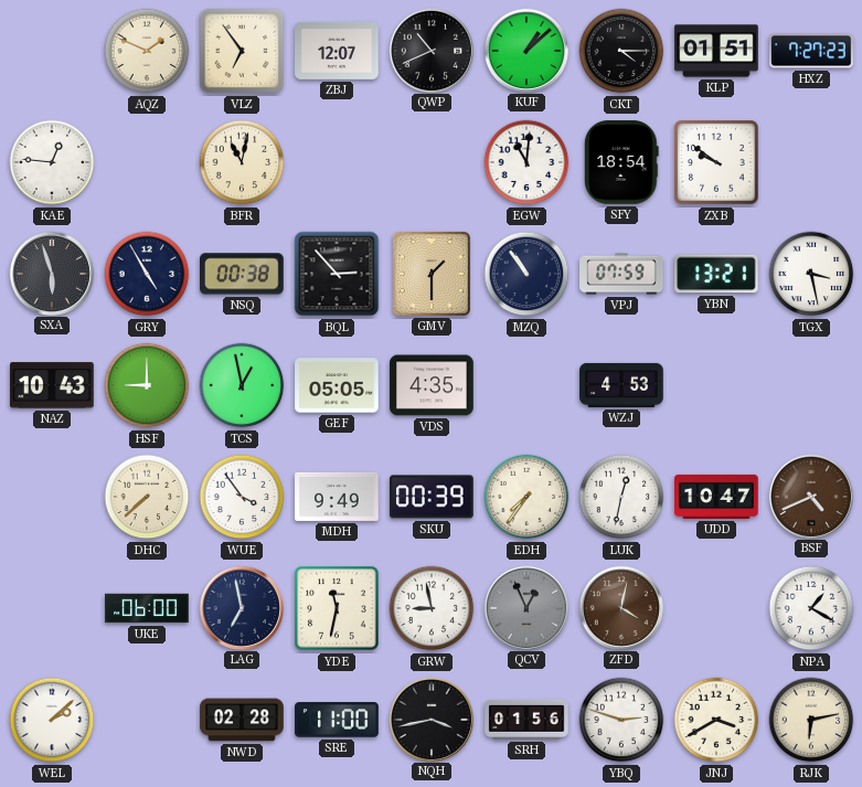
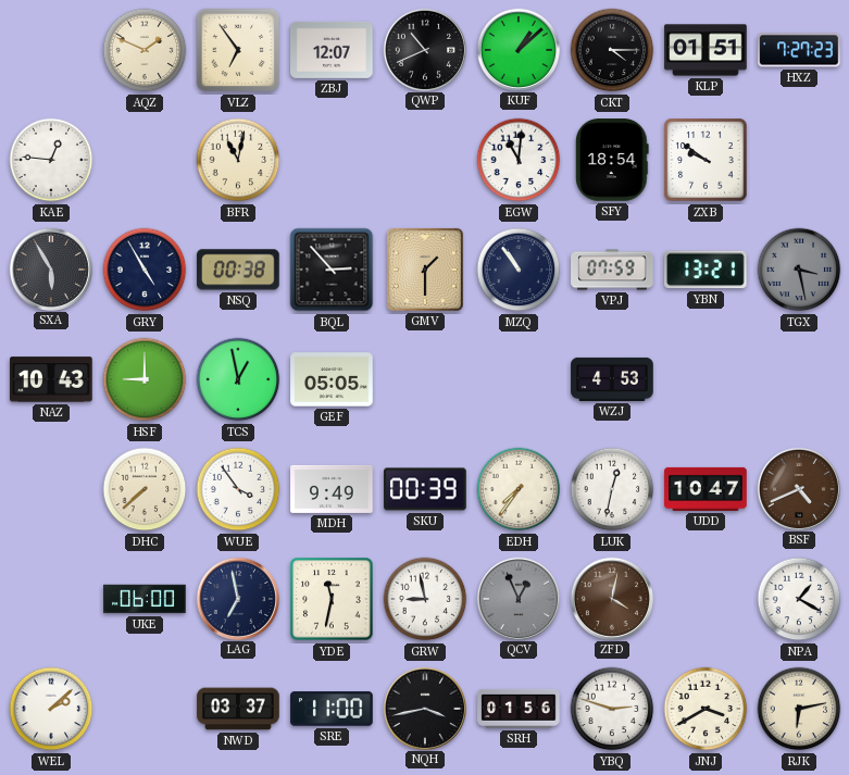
SXA: 5:57 -> 5:55 (50, 268)
TGX dial: white -> grey (799, 270)
VDS: 4:35 -> none (432, 385)
NWD: 02:28 -> 03:37 (238, 709)
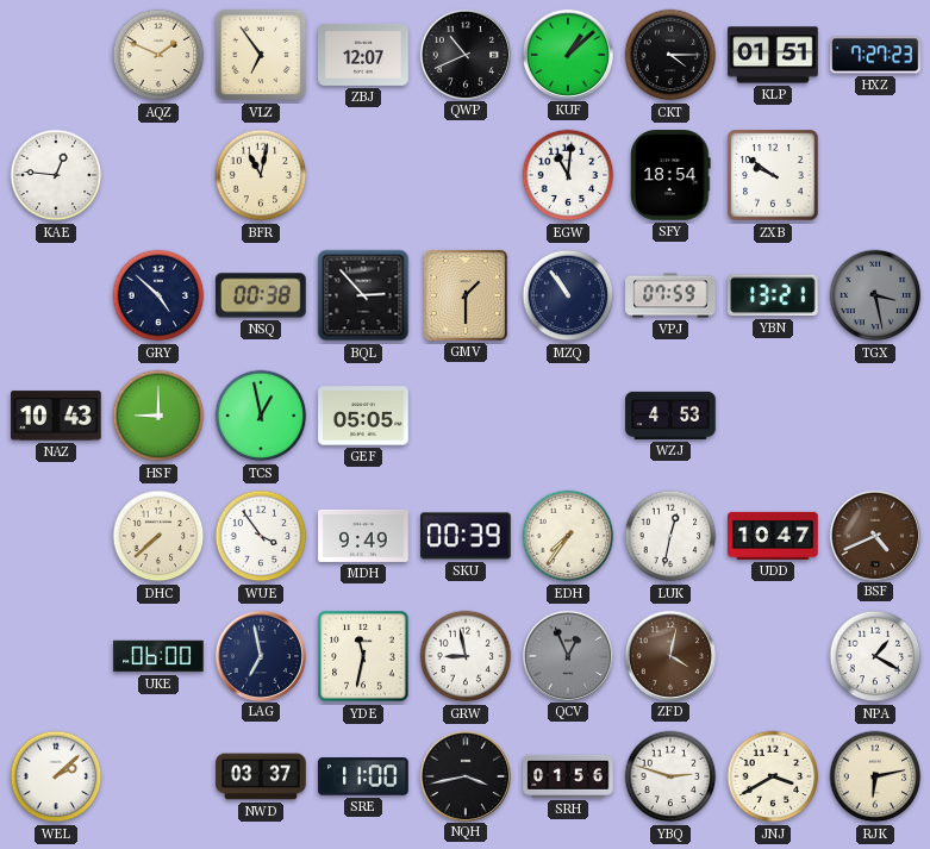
SXA: 5:55 -> none (50, 268)
GRY: 4:55 -> 4:52 (158, 295)
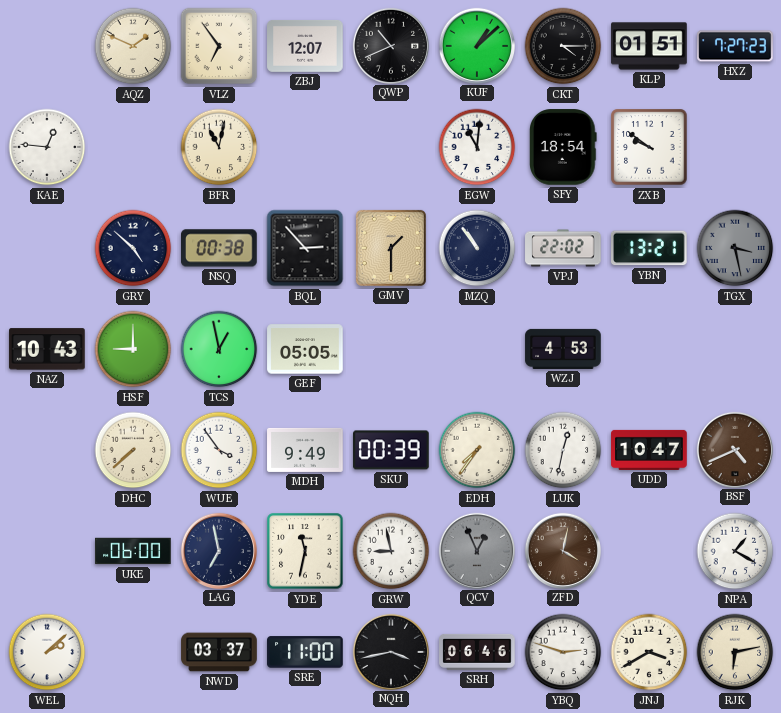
VPJ: 07:59 -> 22:02 (563, 248)
SRH: 01:56 -> 06:46 (477, 652)
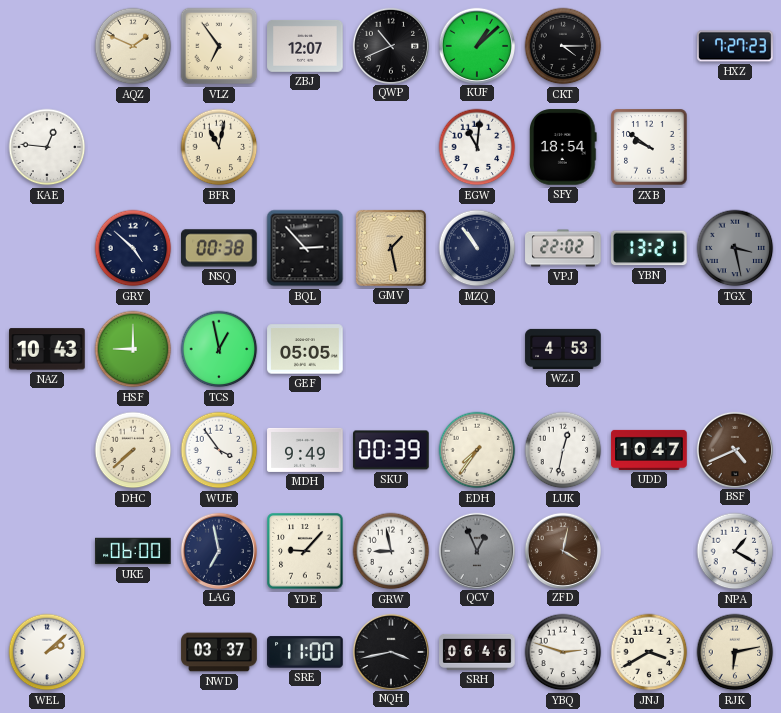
KLP: 01:51 -> none (649, 46)
GMV: 1:30 -> 1:28 (391, 248)
YDE: 11:32 -> 9:07 (305, 551)
